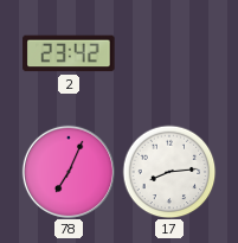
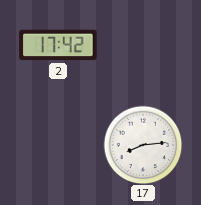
2: 23:42 -> 17:42 (58, 45)
78: 7:04 -> none (69, 172)
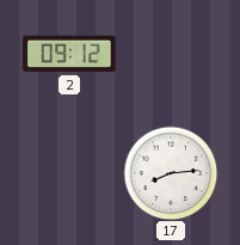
2: 17:42 -> 09:12 (69, 54)
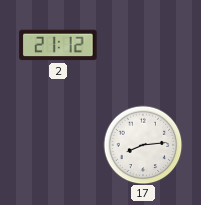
2: 09:12 -> 21:12 (58, 45)
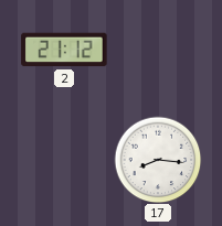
17: 8:14 -> 8:16 (158, 160)
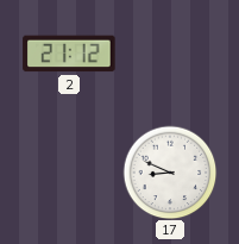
17: 8:16 -> 8:49 (170, 173)
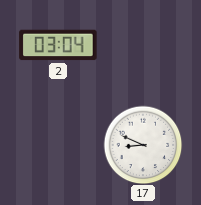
2: 21:12 -> 03:04 (58, 45)
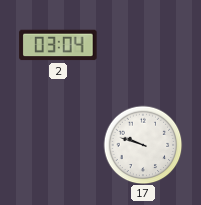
17: 8:49 -> 9:48 (143, 145)
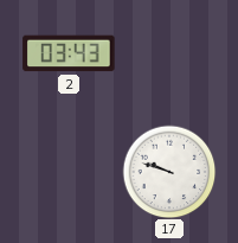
2: 03:04 -> 03:43 (69, 53)
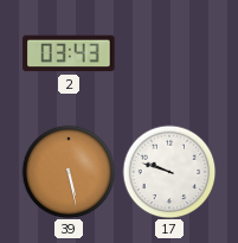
39: none -> 5:28 (69, 172)
